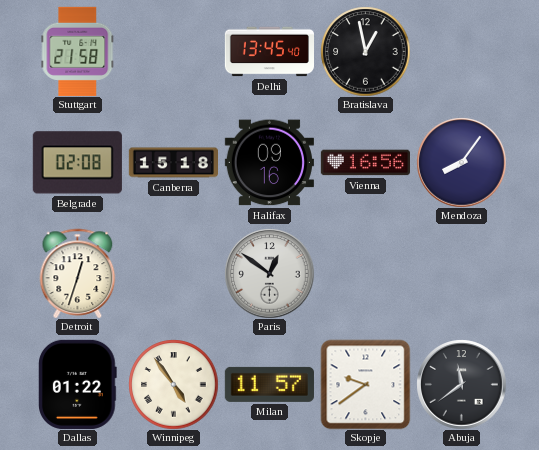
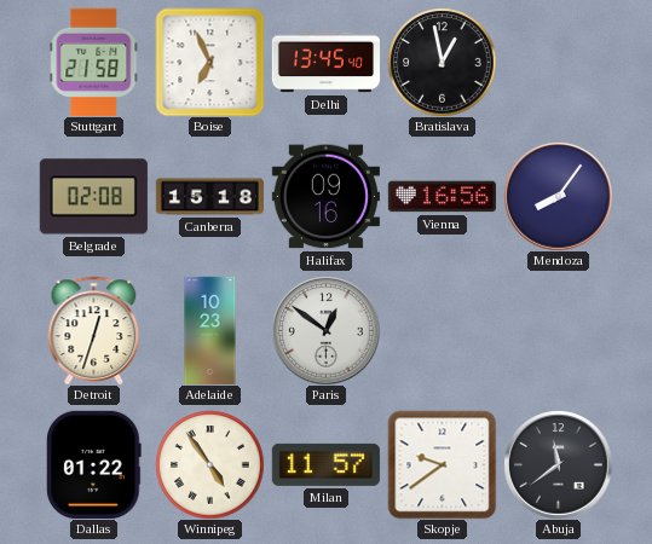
Boise: none -> 6:56 (209, 62)
Adelaide: none -> 10:23 (210, 330)
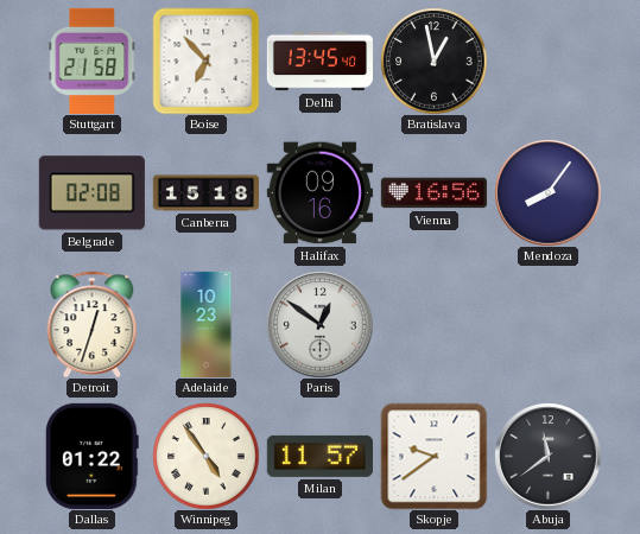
Boise: 6:56 -> 6:53 (205, 61)
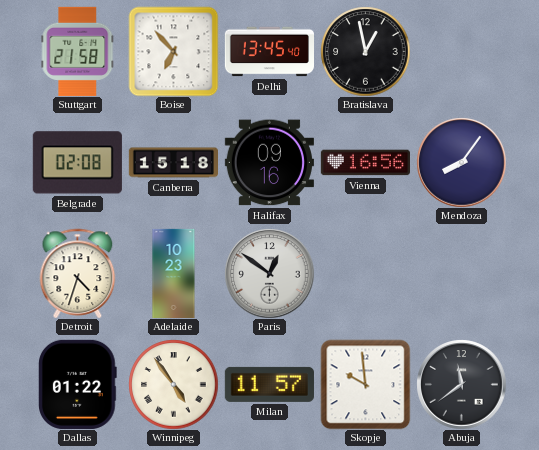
Detroit: 12:33 -> 4:33 (78, 273)
Skopje: 9:39 -> 9:59 (365, 384)
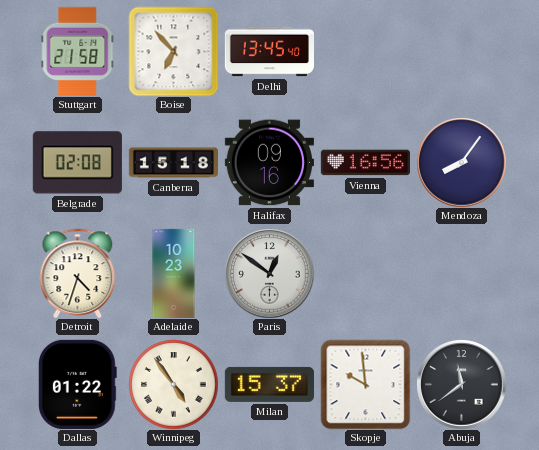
Bratislava: 12:58 -> none (365, 51)
Milan: 11:57 -> 15:37 (269, 384)
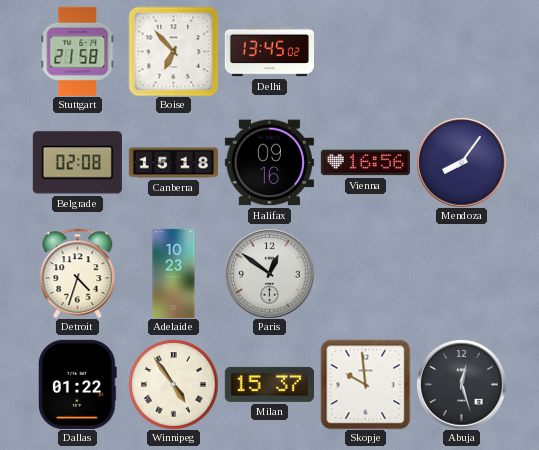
Delhi: 13:45:40 -> 13:45:02 (269, 52)
Abuja: 11:39 -> 12:27 (461, 384)
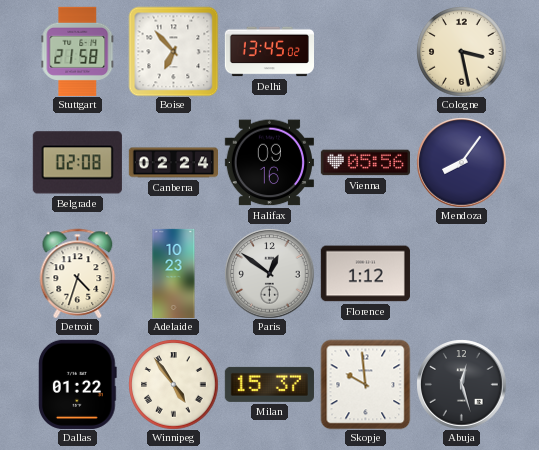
Cologne: none -> 3:28 (461, 51)
Canberra: 15:18 -> 02:24 (173, 163)
Vienna: 16:56 -> 05:56 (365, 163)
Florence: none -> 1:12 (365, 274)
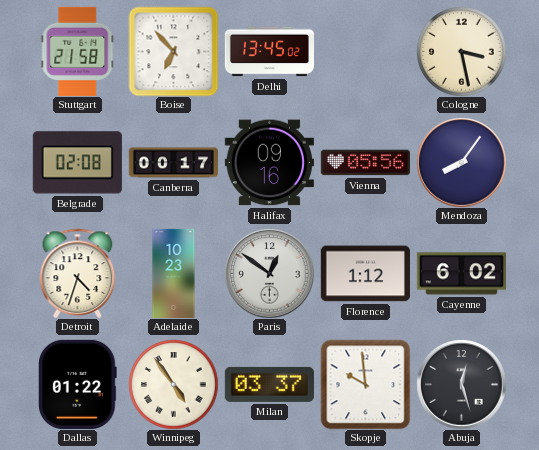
Canberra: 02:24 -> 00:17 (173, 163)
Cayenne: none -> 6:02 (461, 274)
Milan: 15:37 -> 03:37 (269, 384)
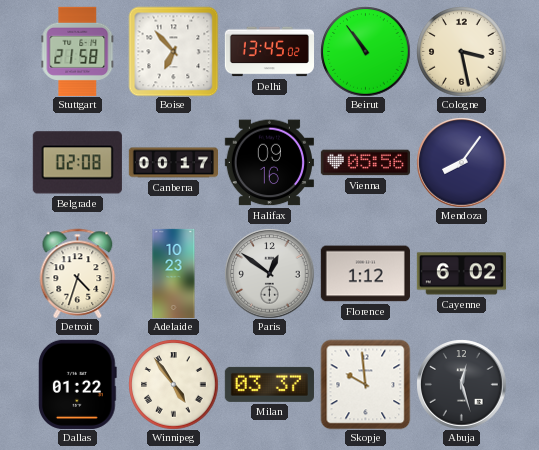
Beirut: none -> 10:54 (365, 51)
